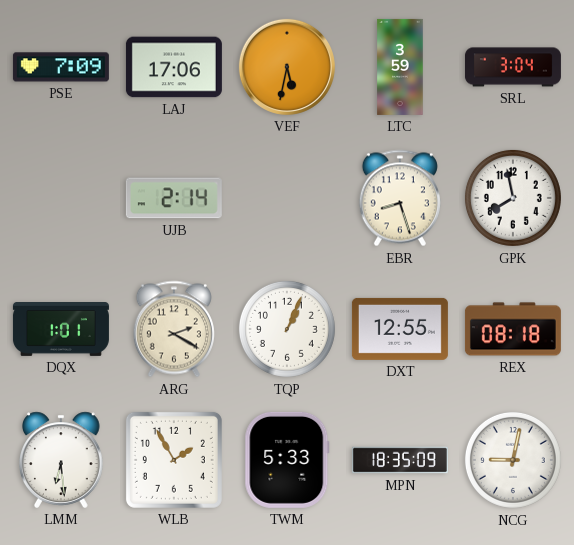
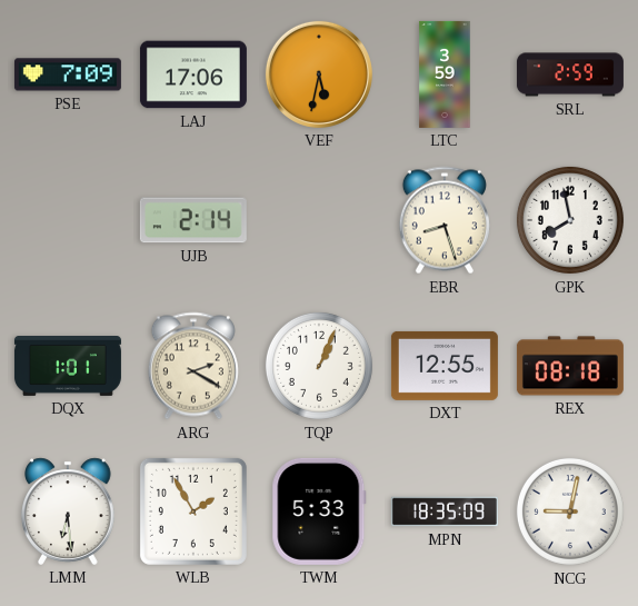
SRL: 3:04 -> 2:59 (570, 74)
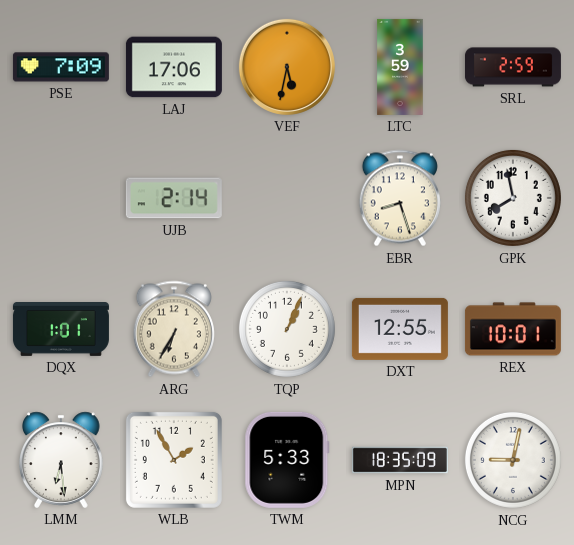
ARG: 2:20 -> 6:35 (174, 329)
REX: 08:18 -> 10:01 (513, 329)
